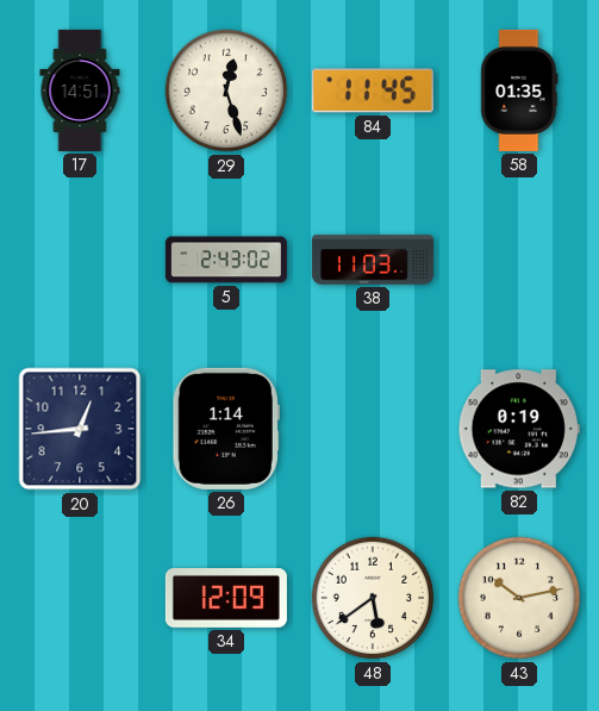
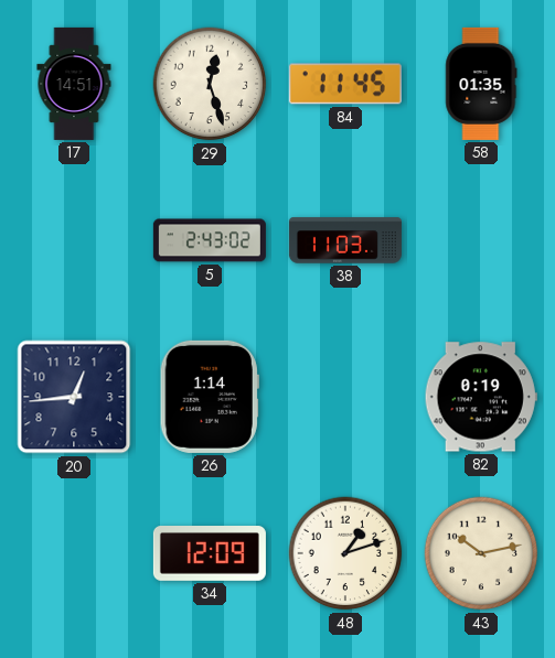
48: 5:39 -> 1:12 (345, 553)
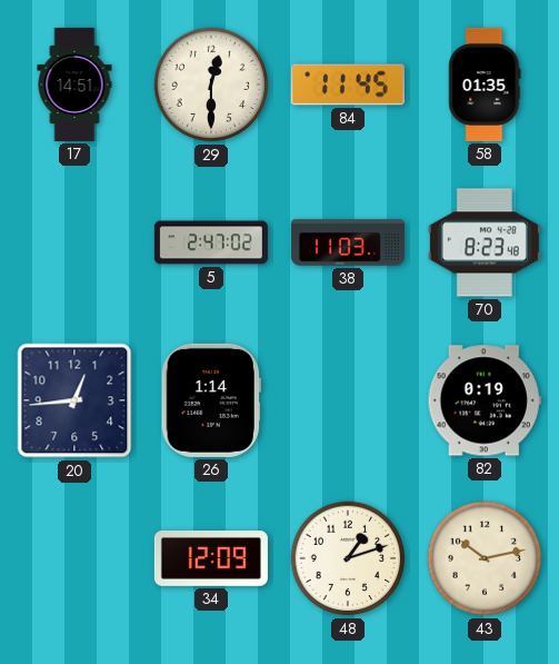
29: 12:27 -> 12:30 (211, 85)
5: 2:43 -> 2:47 (211, 242)
70: none -> 8:23 (485, 242)
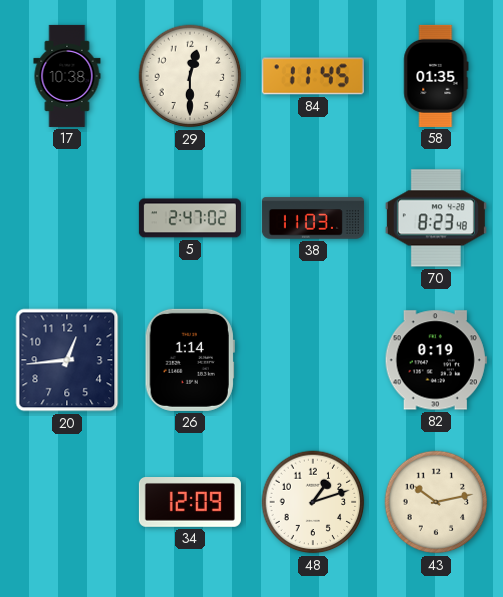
17: 14:51 -> 10:38 (67, 76)
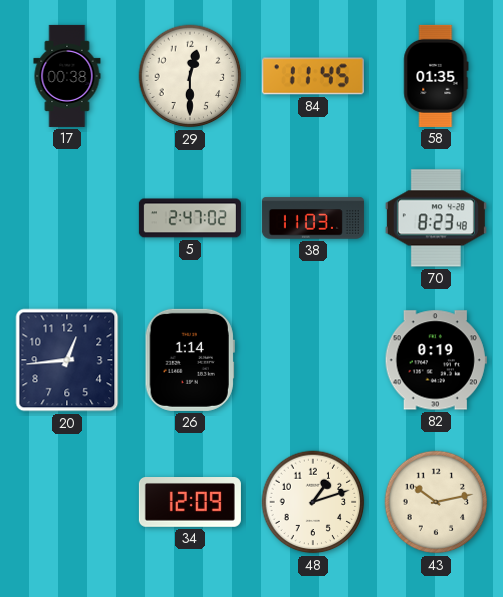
17: 10:38 -> 00:38 (67, 76)
